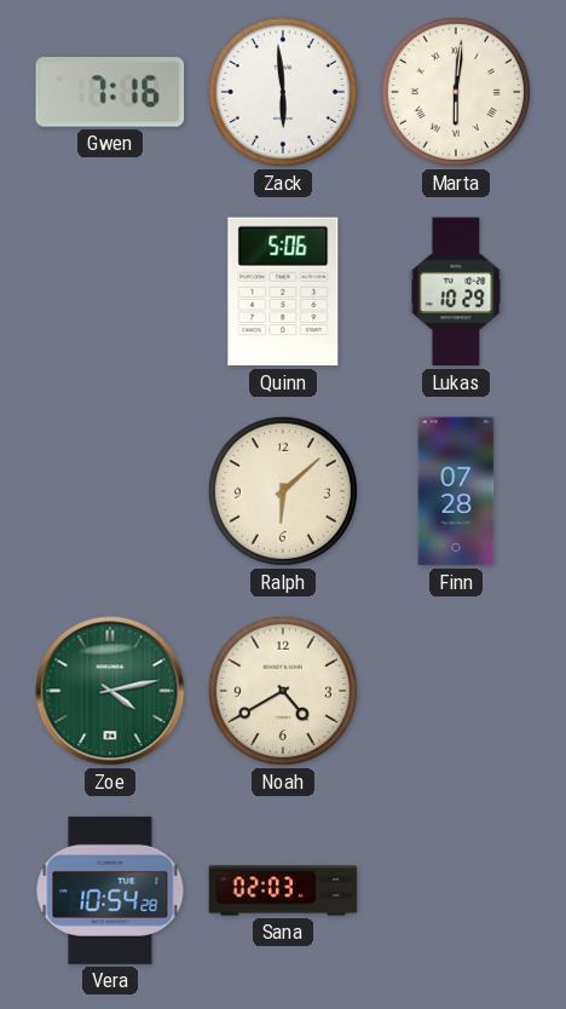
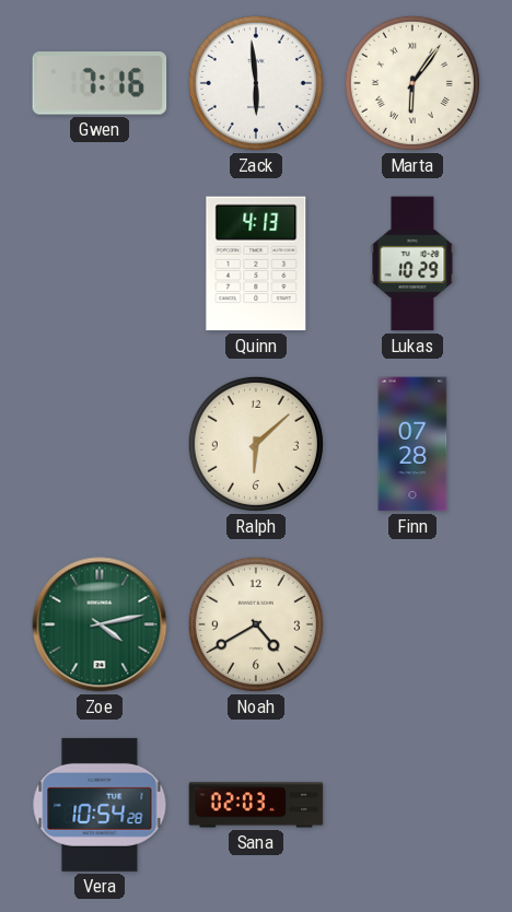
Marta: 6:01 -> 6:06 (412, 83)
Quinn: 5:06 -> 4:13 (256, 264)
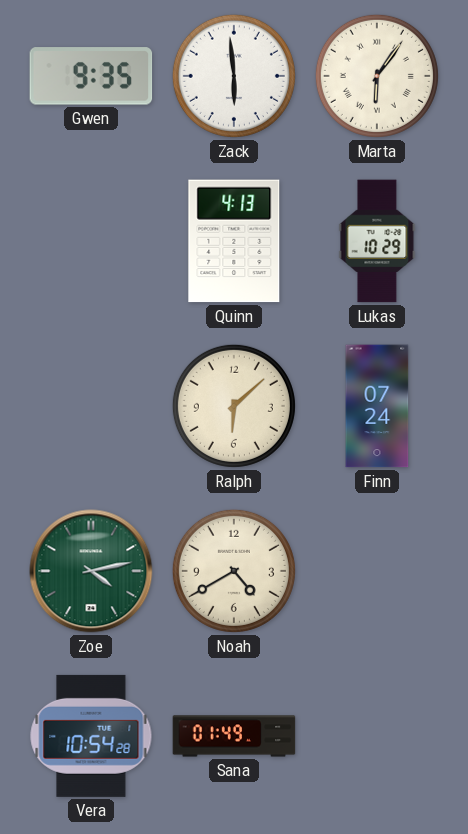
Gwen: 7:16 -> 9:35 (91, 76)
Finn: 07:28 -> 07:24 (377, 406)
Sana: 02:03 -> 01:49 (234, 736)
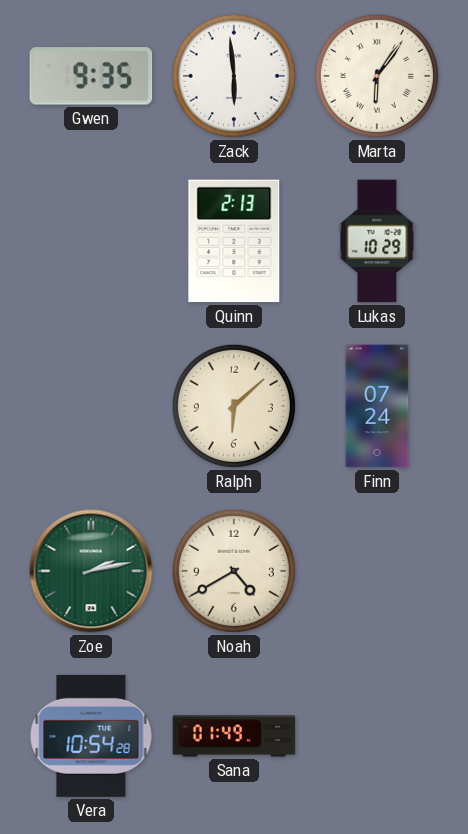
Quinn: 4:13 -> 2:13 (234, 241)
Zoe: 4:13 -> 2:13 (91, 571)
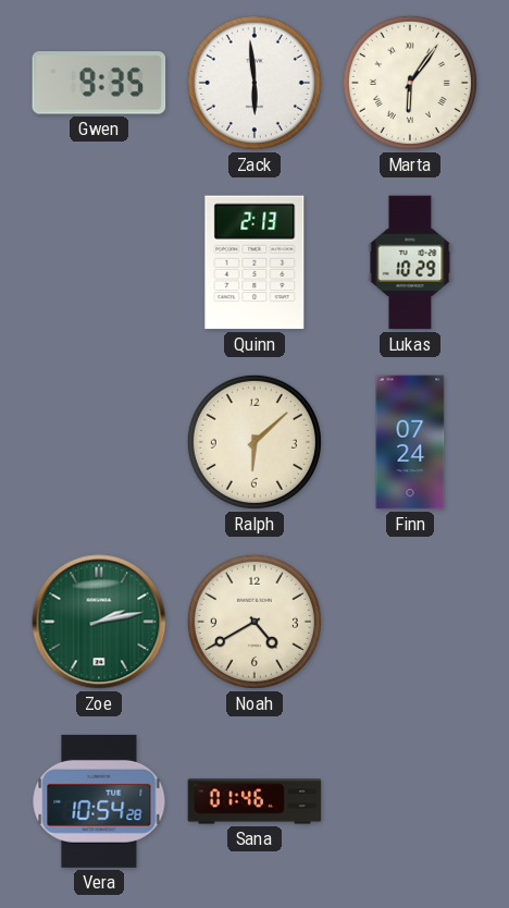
Sana: 01:49 -> 01:46 (254, 801)
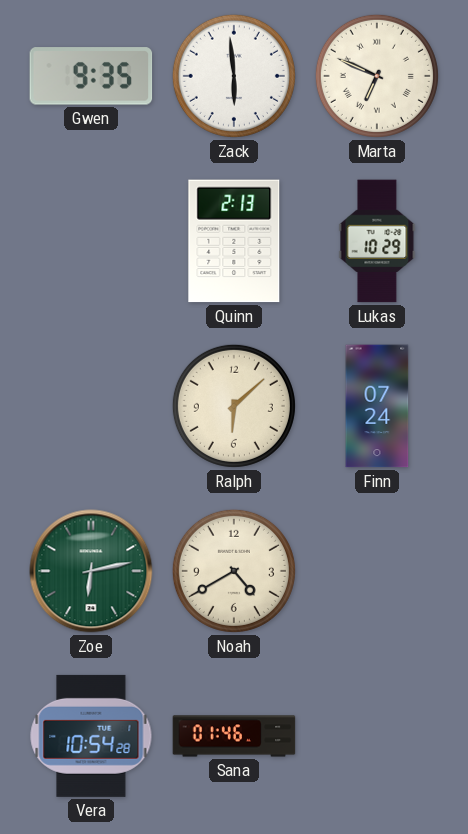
Marta: 6:06 -> 6:49 (377, 76)
Zoe: 2:13 -> 6:13 (91, 571)
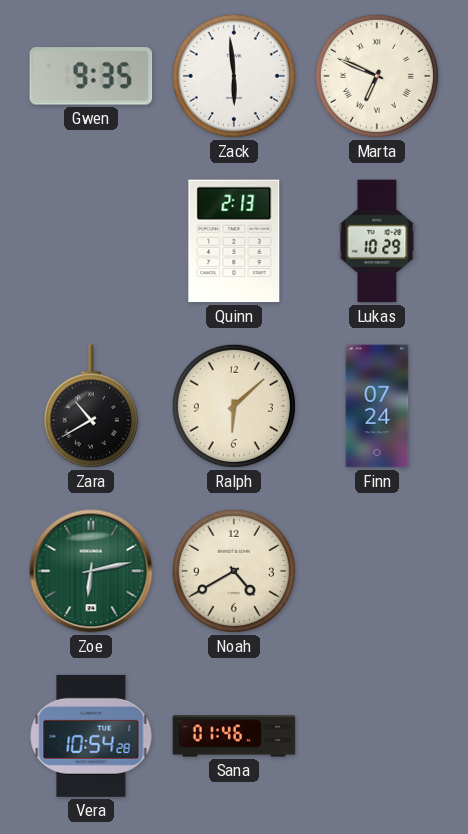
Zara: none -> 10:40 (91, 406)
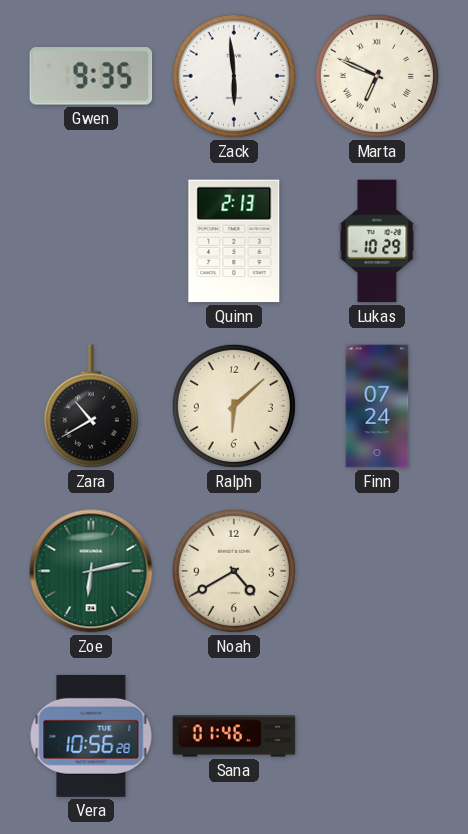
Vera: 10:54 -> 10:56 (91, 736)
